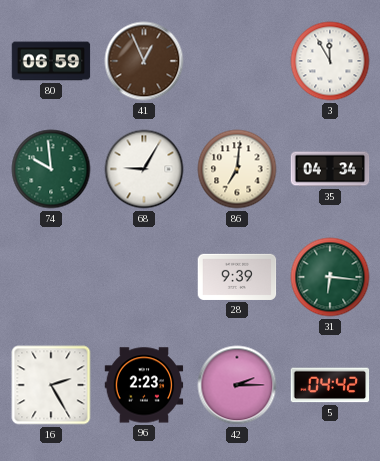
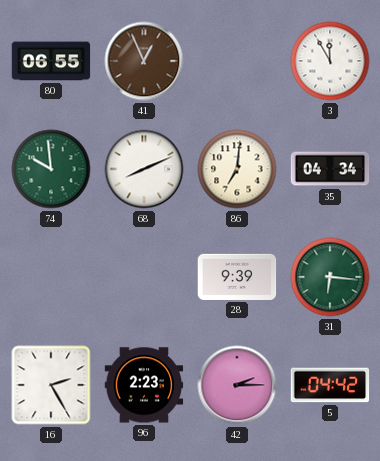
80: 06:59 -> 06:55 (51, 61)
68: 9:05 -> 8:11 (144, 169)
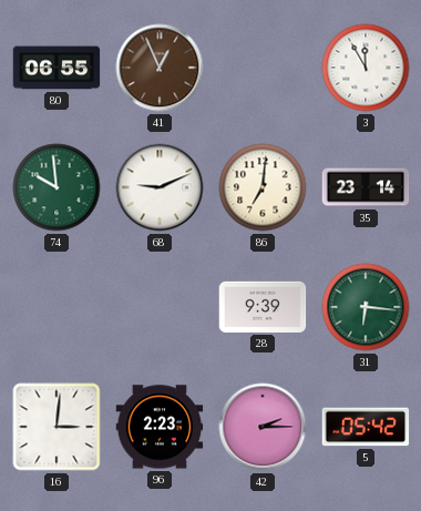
68: 8:11 -> 9:11 (160, 187)
35: 04:34 -> 23:14 (366, 187)
16: 2:25 -> 3:01 (57, 427)
5: 04:42 -> 05:42 (366, 427)
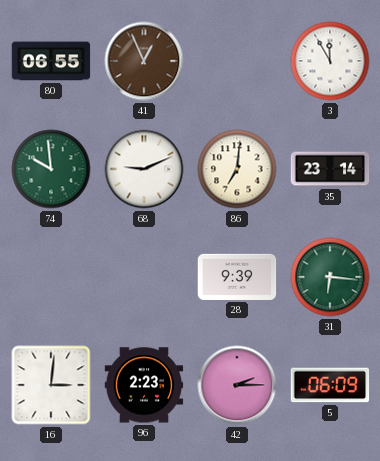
5: 05:42 -> 06:09 (330, 385)
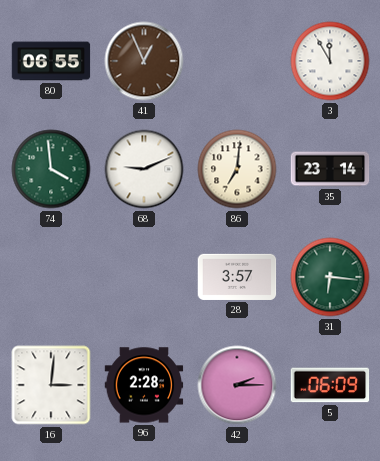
74: 9:59 -> 3:59 (51, 169)
28: 9:39 -> 3:57 (237, 277)
96: 2:23 -> 2:28 (144, 385)
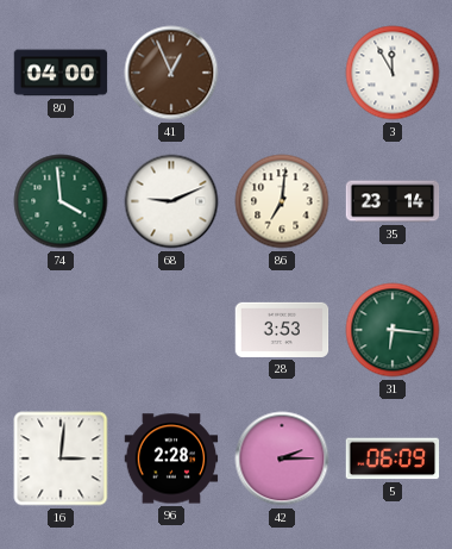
80: 06:55 -> 04:00 (61, 73)
28: 3:57 -> 3:53 (282, 330)
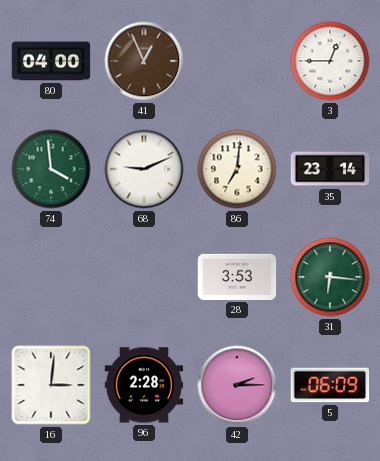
3: 11:55 -> 12:45 (330, 61)
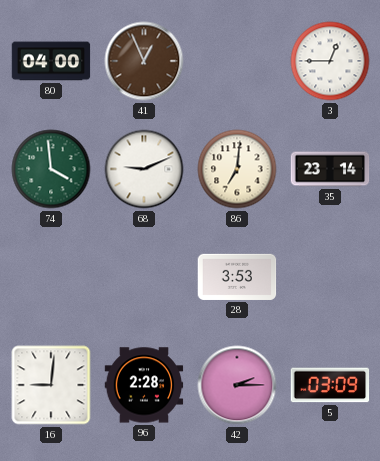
31: 6:16 -> none (330, 277)
16: 3:01 -> 9:01 (51, 385)
5: 06:09 -> 03:09 (330, 385)
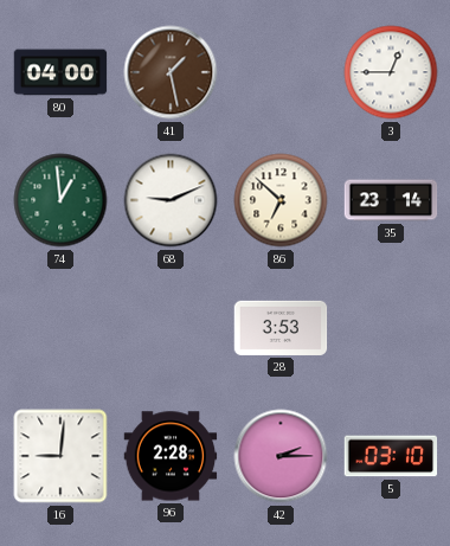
41: 12:56 -> 1:28 (171, 72)
74: 3:59 -> 12:59 (60, 200)
86: 7:01 -> 6:52 (281, 200)
5: 03:09 -> 03:10 (391, 456)
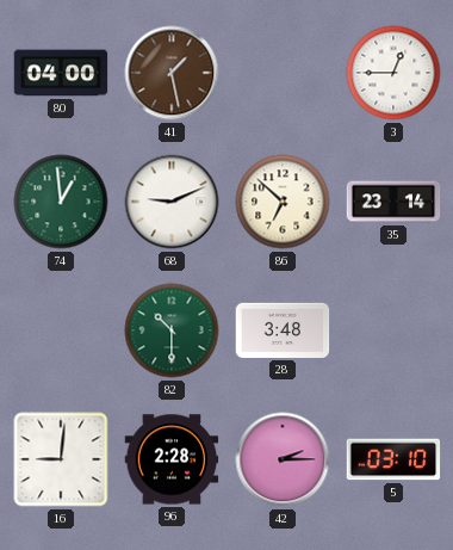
82: none -> 10:30 (172, 330)
28: 3:53 -> 3:48 (283, 330)
